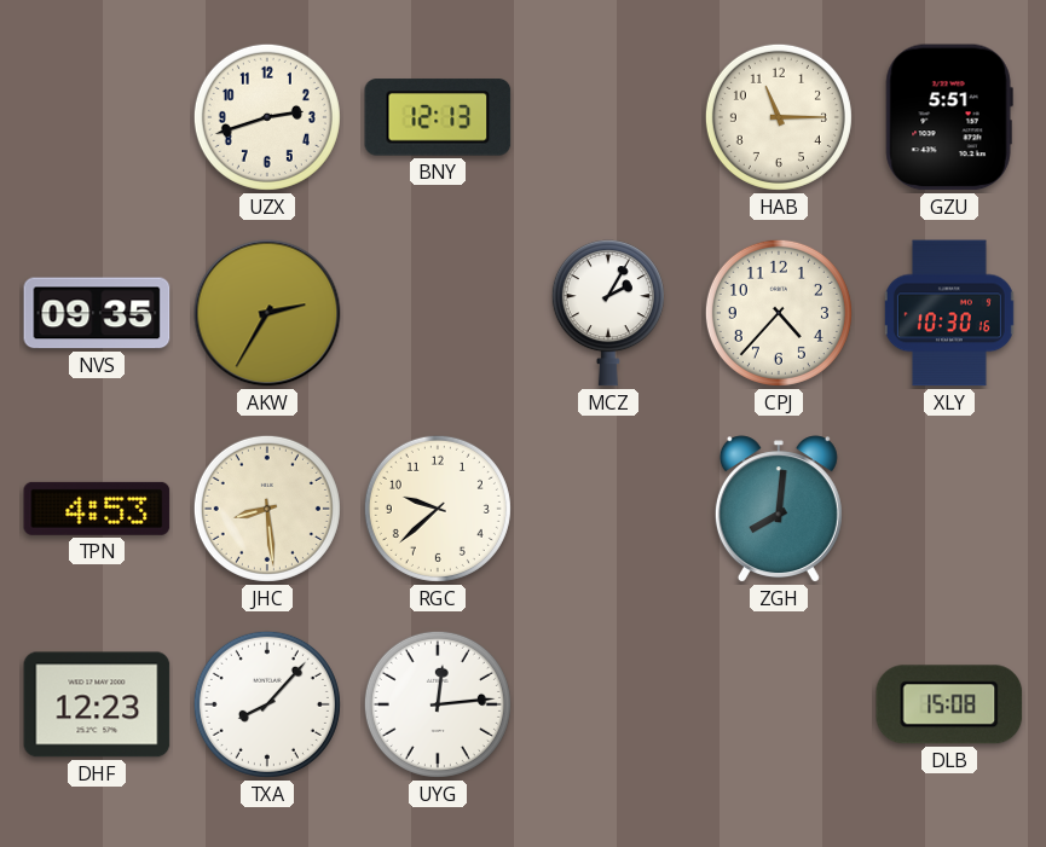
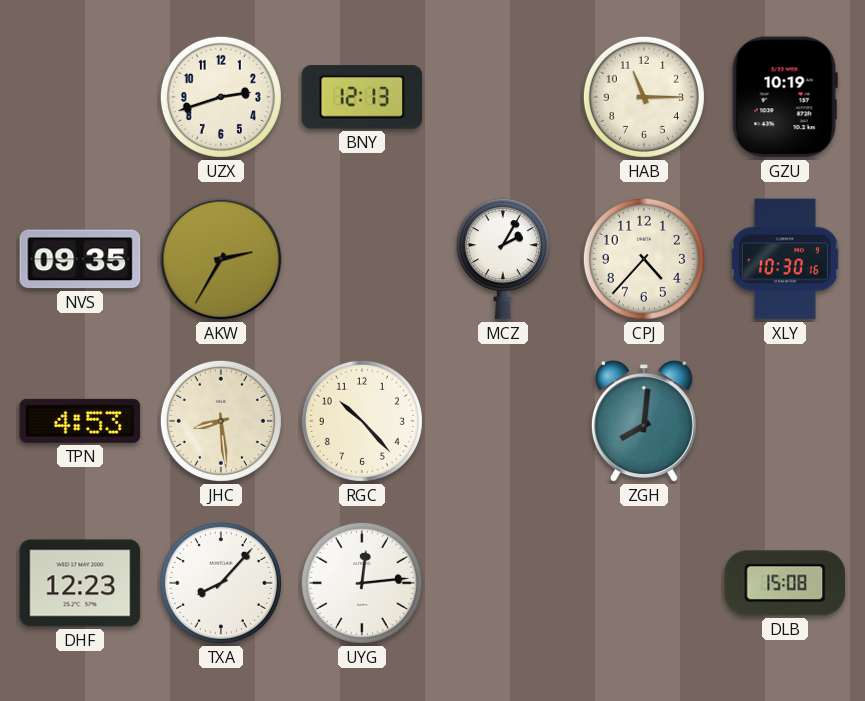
GZU: 5:51 -> 10:19 (785, 97)
RGC: 9:38 -> 10:23 (362, 421)
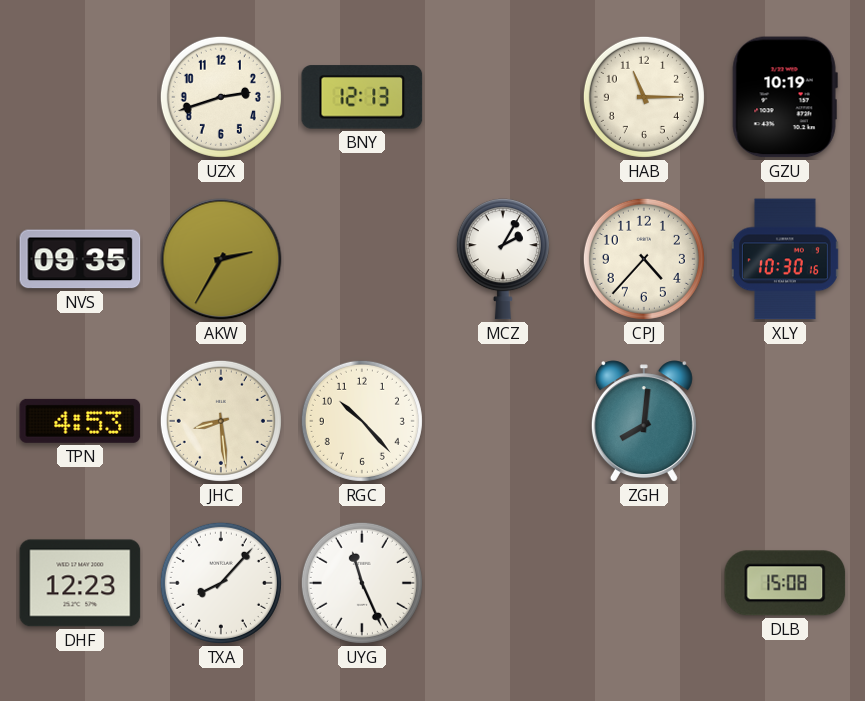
UYG: 12:14 -> 11:26 (362, 583)
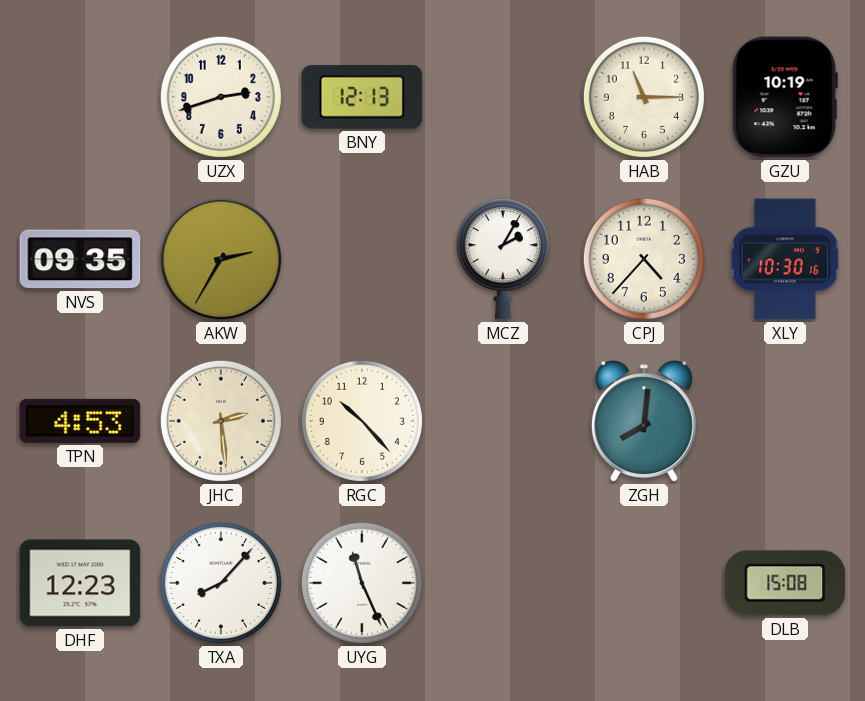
JHC: 8:29 -> 2:29 (221, 421)
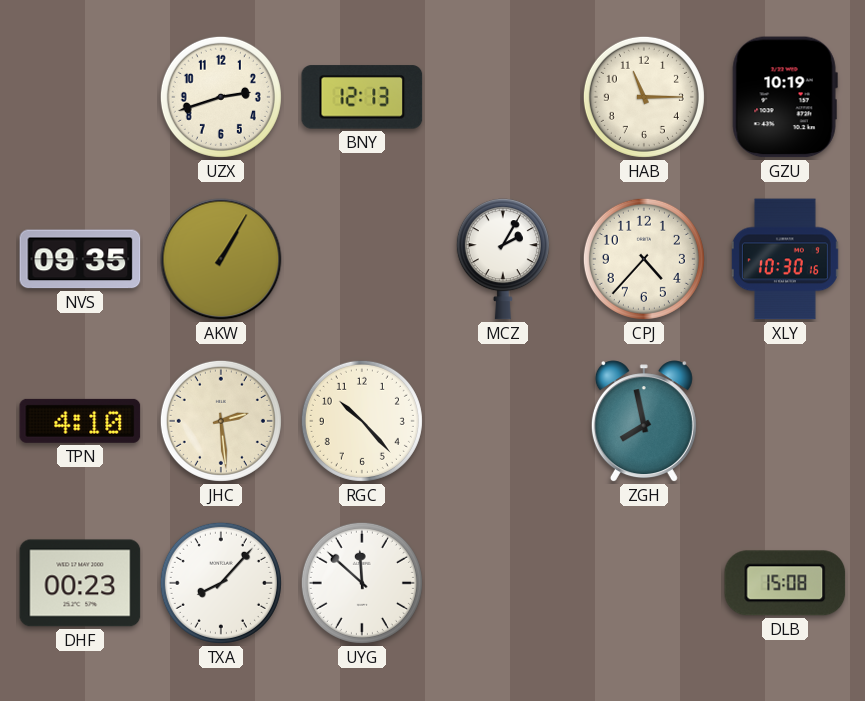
AKW: 2:35 -> 1:05 (221, 259)
TPN: 4:53 -> 4:10 (80, 421)
ZGH: 8:01 -> 7:58 (644, 421)
DHF: 12:23 -> 00:23 (80, 583)
UYG: 11:26 -> 11:52 (362, 583)
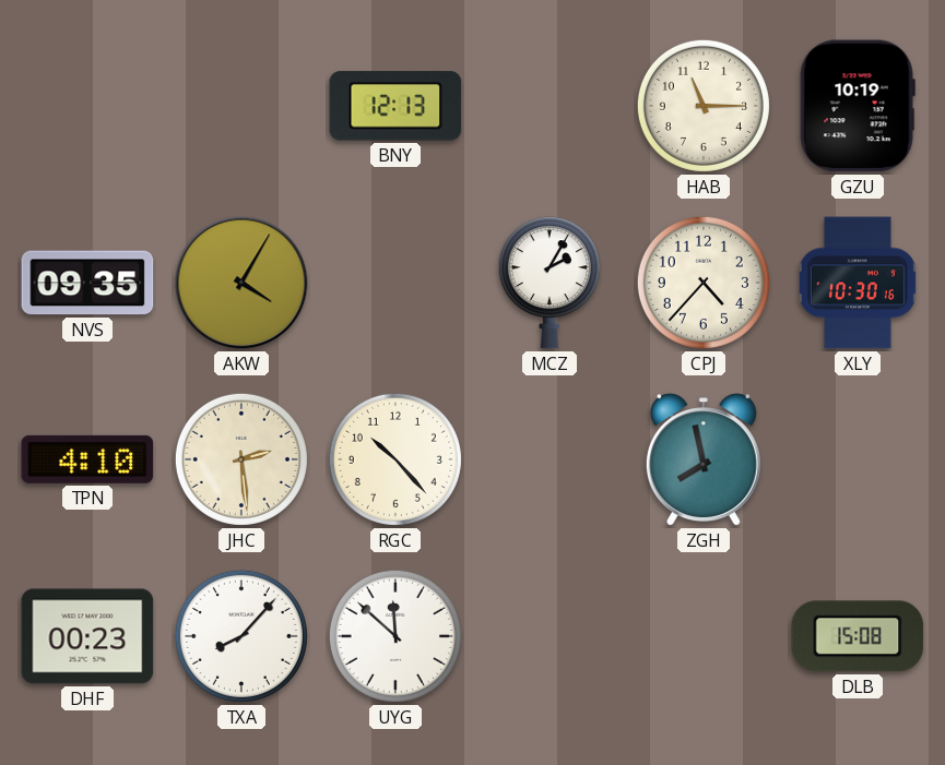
UZX: 2:42 -> none (221, 97)
AKW: 1:05 -> 4:05 (241, 283)
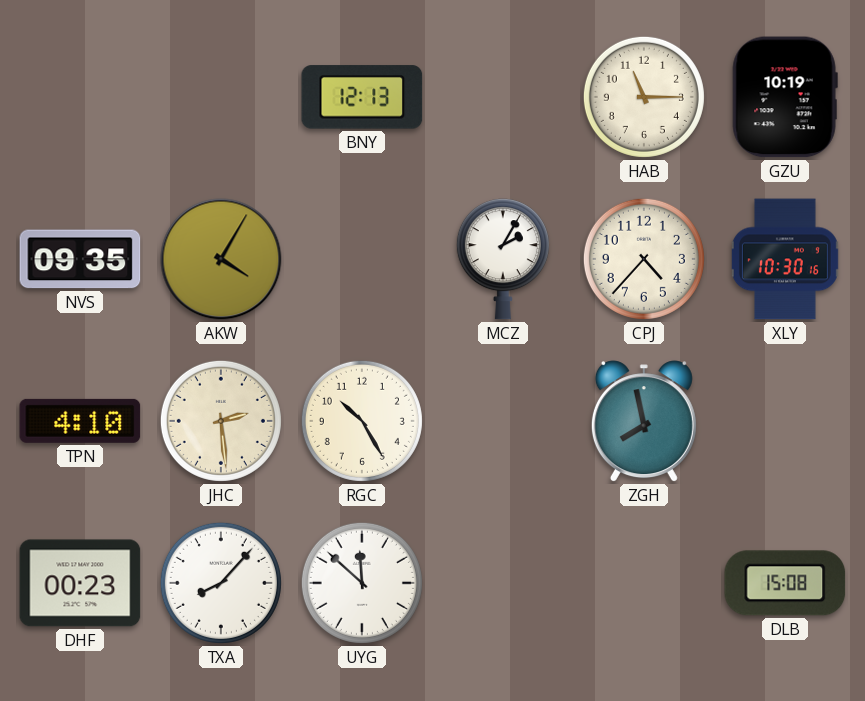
RGC: 10:23 -> 10:25 (362, 421)
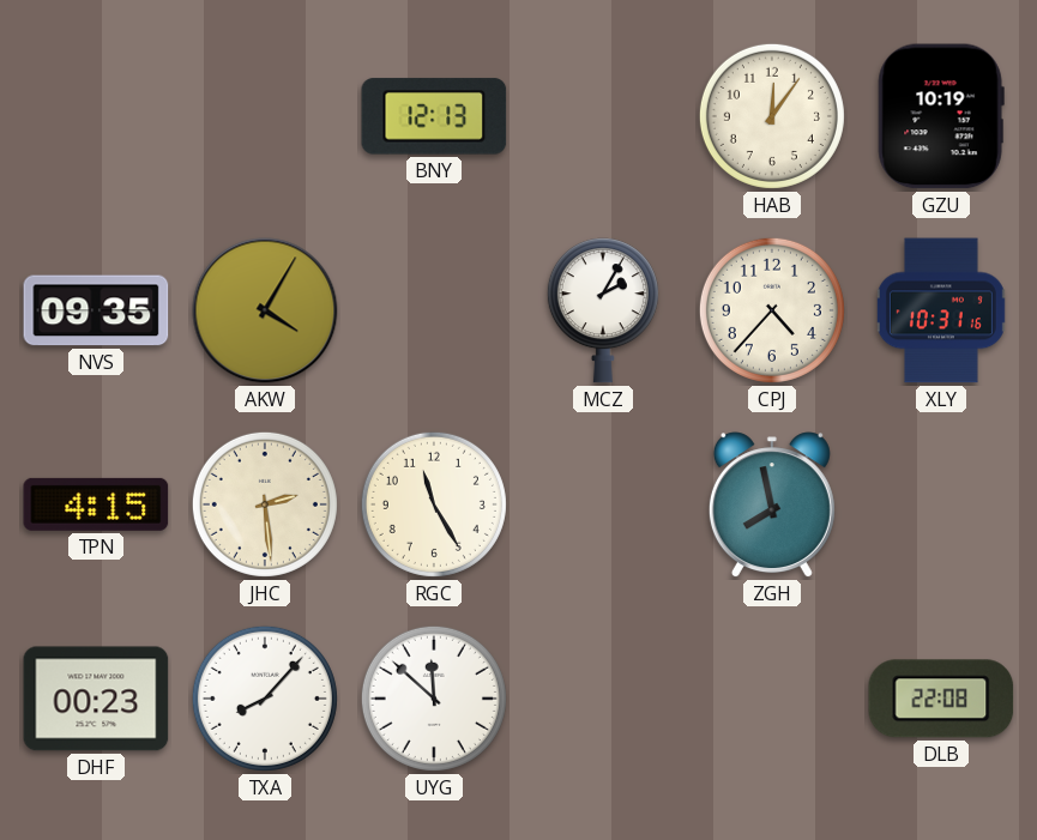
HAB: 11:15 -> 12:06 (772, 116)
XLY: 10:30 -> 10:31 (941, 310)
TPN: 4:10 -> 4:15 (96, 504)
RGC: 10:25 -> 11:25 (434, 504)
DLB: 15:08 -> 22:08 (941, 699)
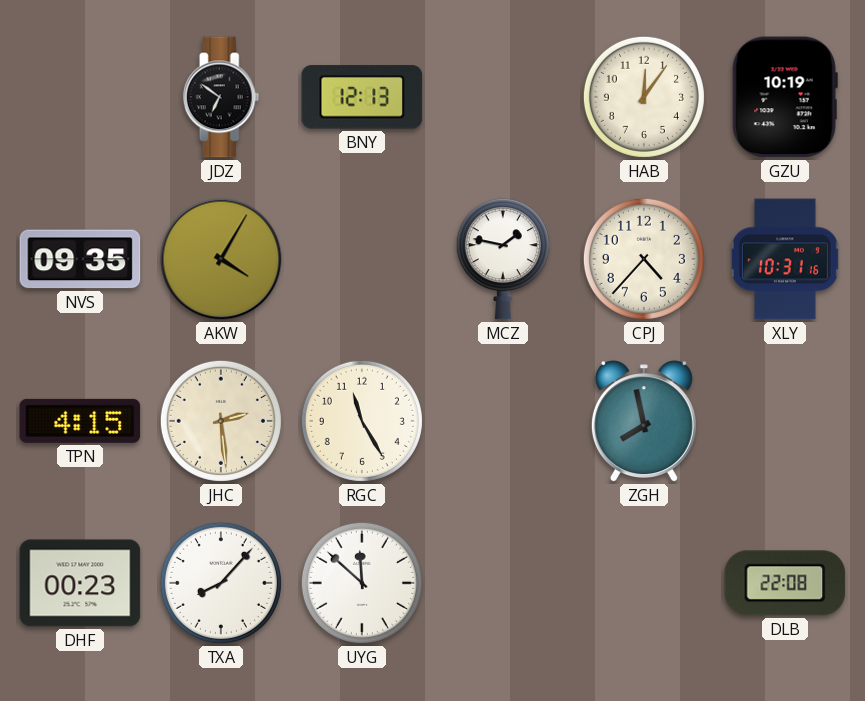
JDZ: none -> 6:51 (221, 97)
MCZ: 2:05 -> 1:47 (503, 259)
